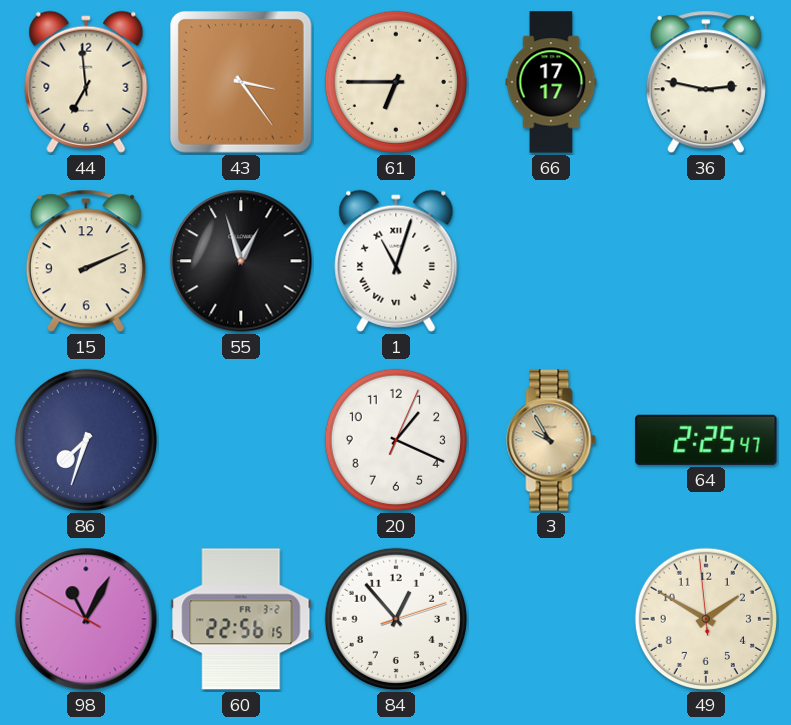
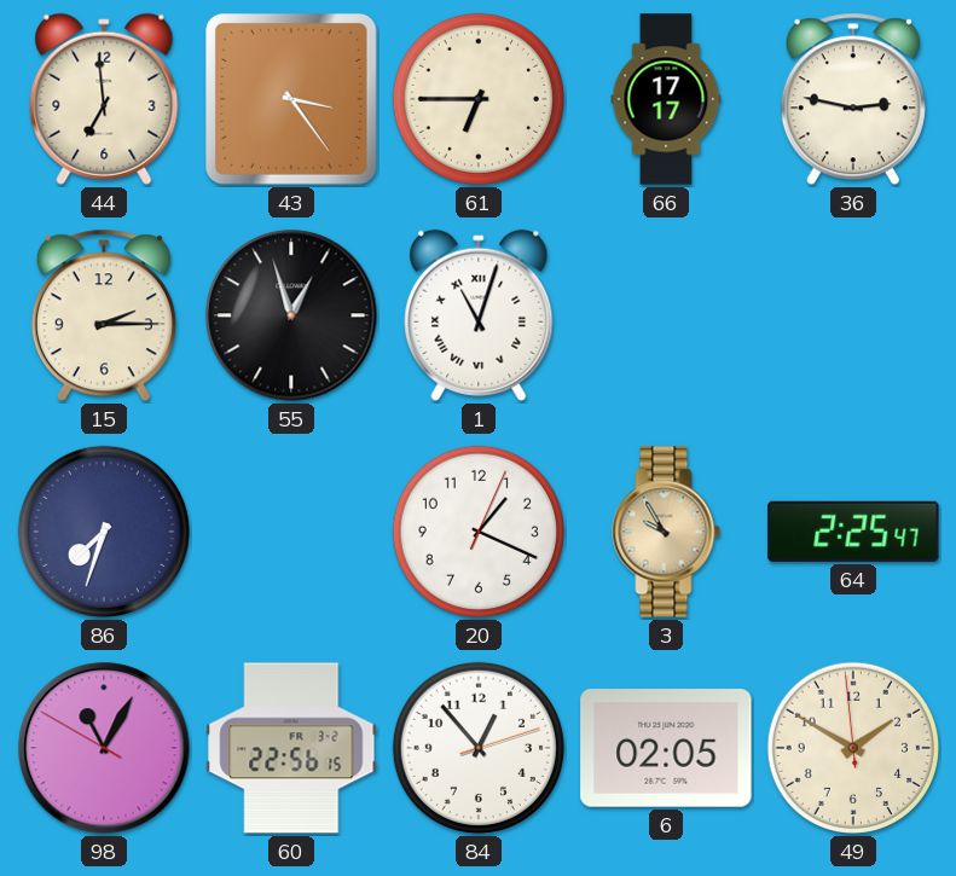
15: 2:11 -> 2:15 (104, 315)
6: none -> 02:05 (666, 748)
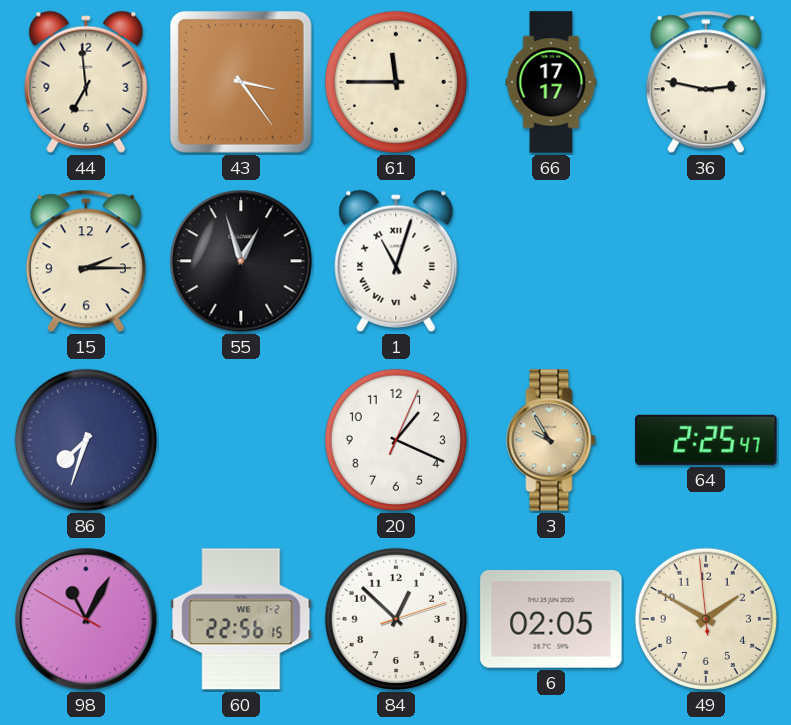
61: 6:45 -> 11:45 (396, 82)
60 date: FR 3-2 -> WE 1-2 (241, 619)
84: 12:53 -> 12:52 (396, 619)
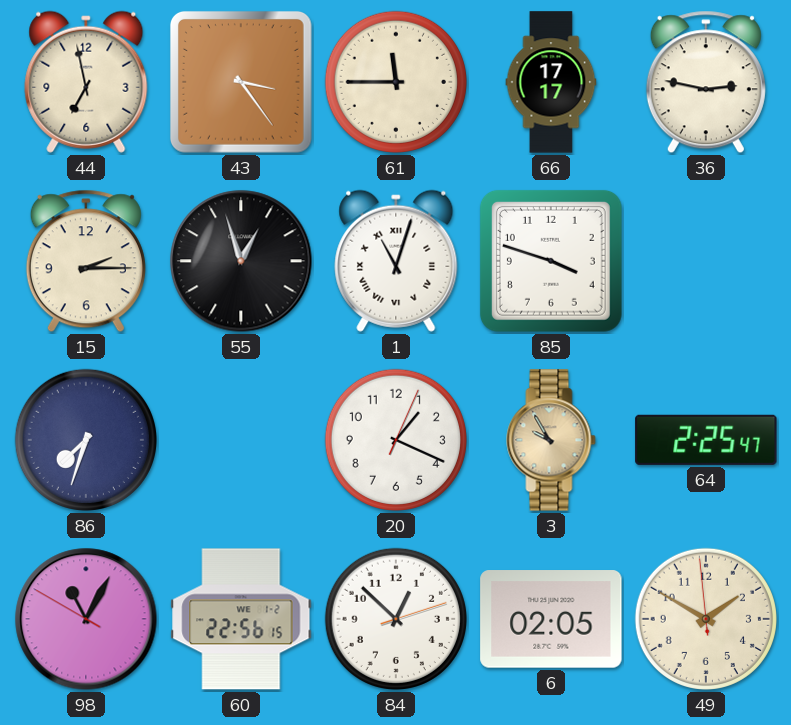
44: 6:59 -> 6:58 (86, 82)
85: none -> 3:48 (551, 261)
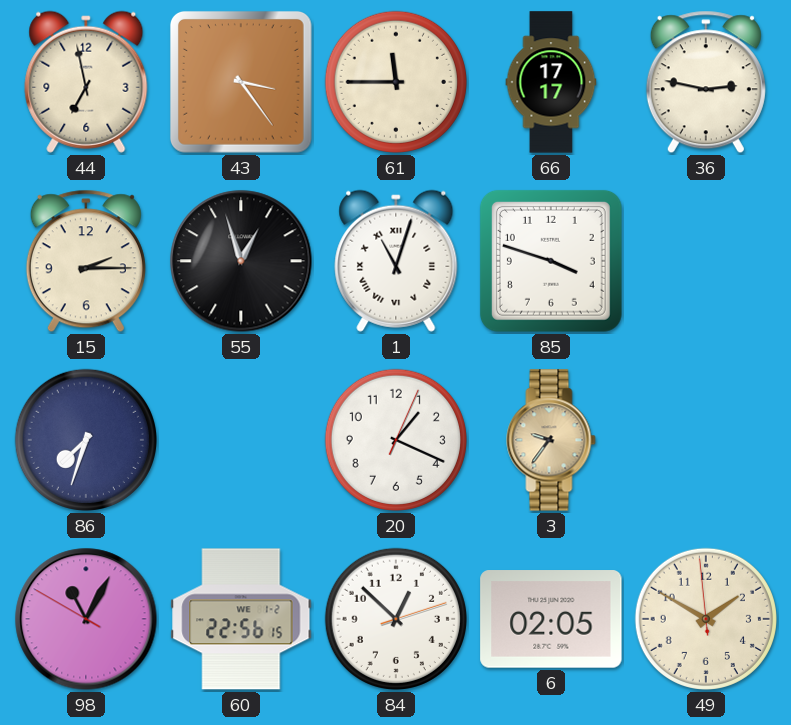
3: 9:55 -> 9:36 (551, 440)
64: 2:25 -> none (706, 440)
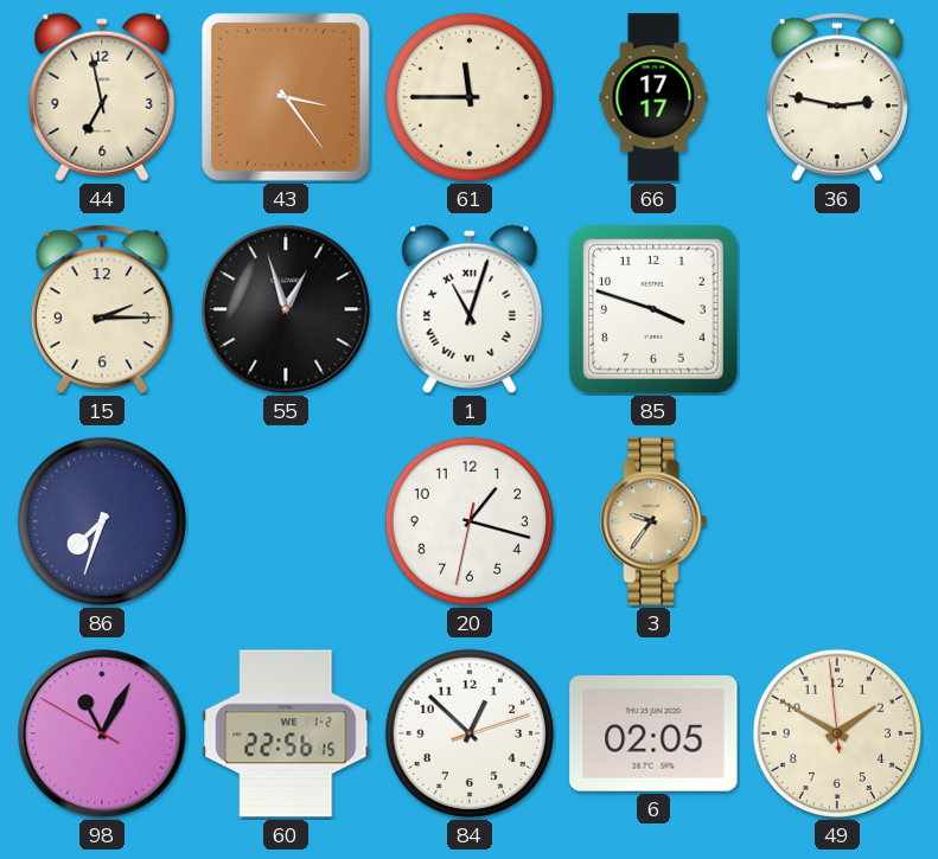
20: 1:19 -> 1:17 (470, 521)
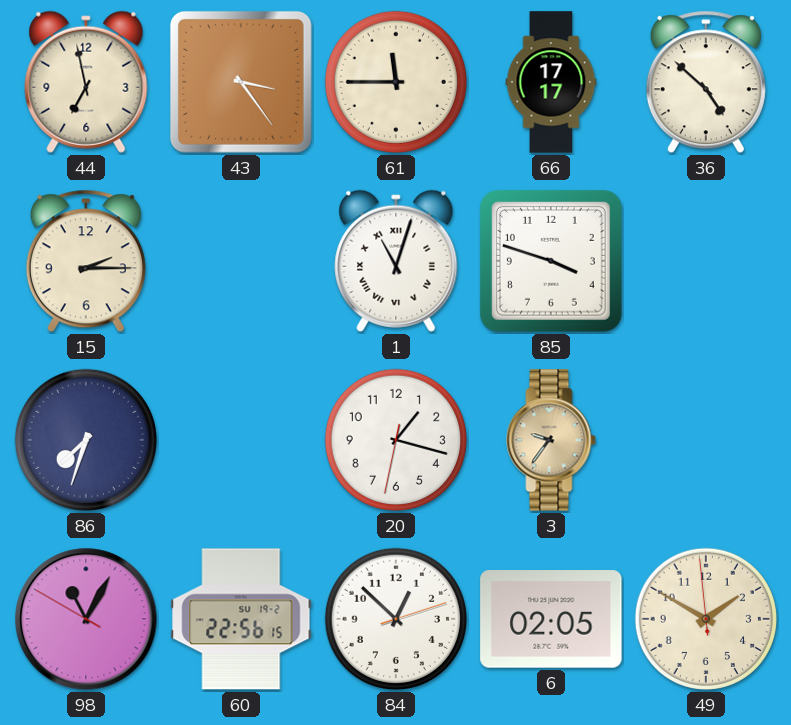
36: 2:47 -> 4:52 (706, 82)
55: 12:57 -> none (286, 309)
60 date: WE 1-2 -> SU 19-2 (241, 619)
